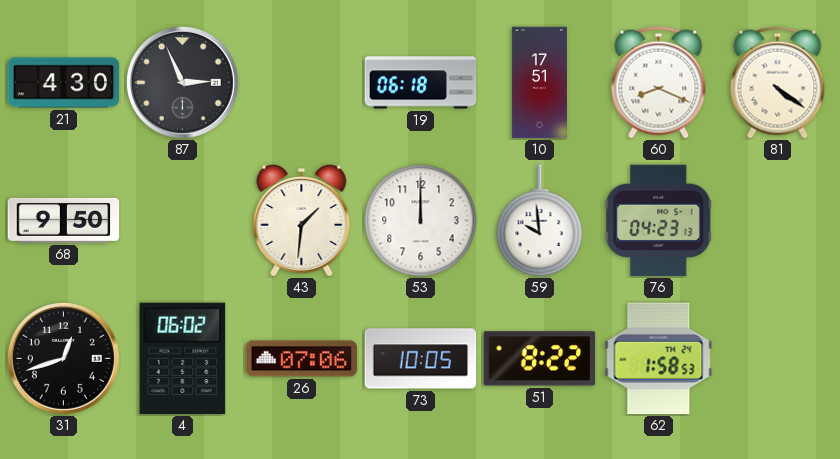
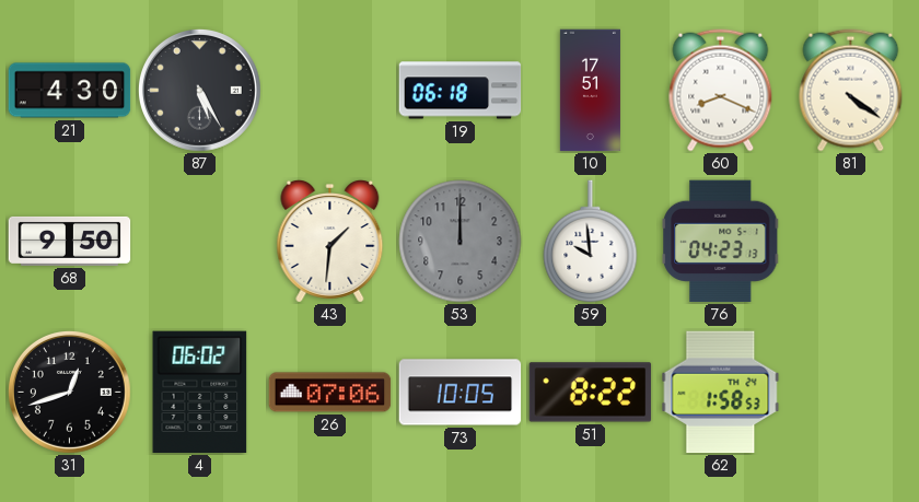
87: 2:56 -> 5:25 (199, 90)
53 dial: white -> grey (461, 242)
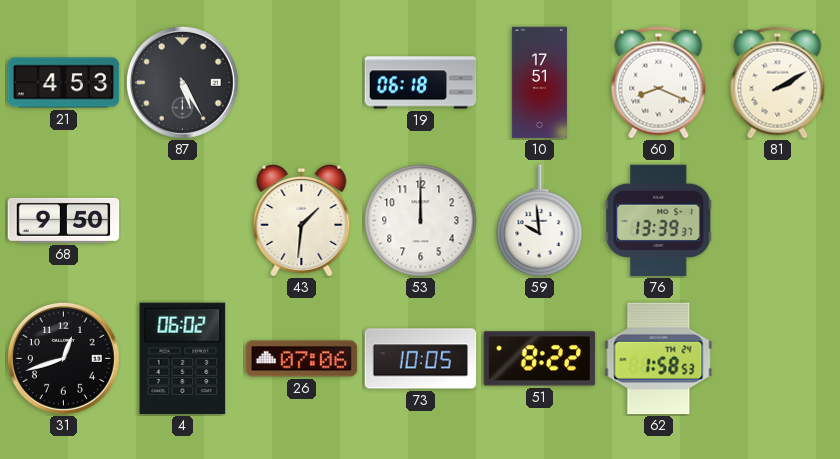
21: 4:30 -> 4:53 (64, 83)
81: 4:21 -> 2:10 (778, 83)
53 dial: grey -> white (421, 221)
76: 04:23 -> 13:39 (659, 221)
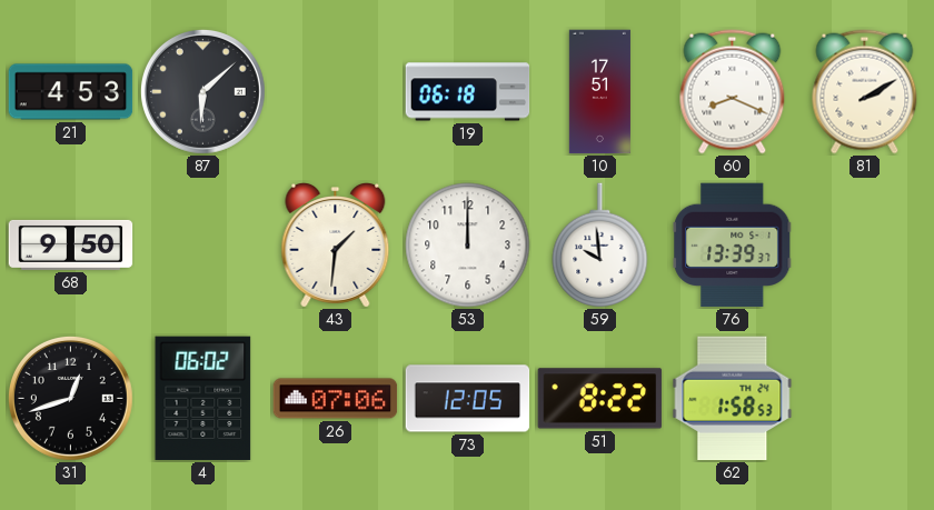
87: 5:25 -> 6:08 (202, 91)
73: 10:05 -> 12:05 (468, 399)
